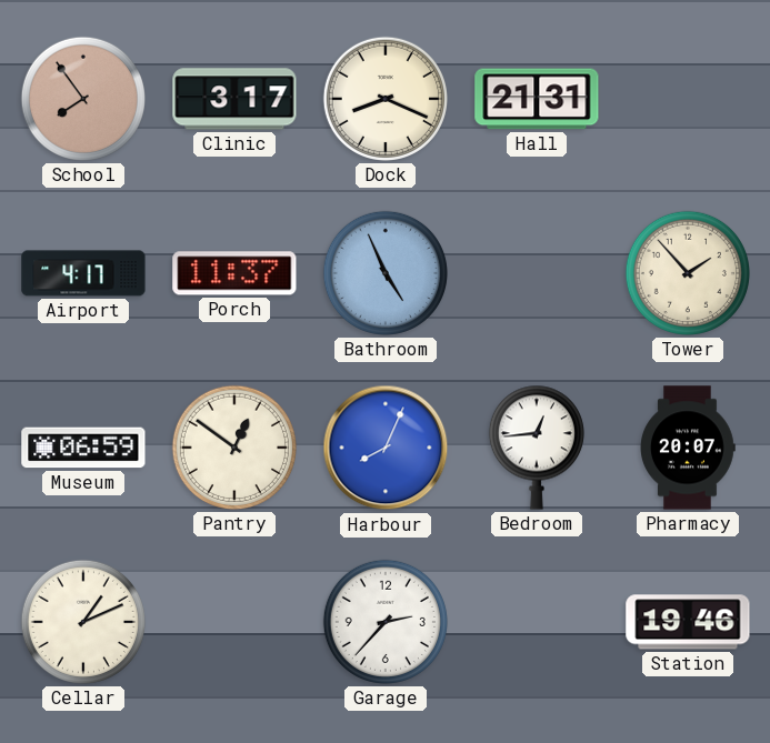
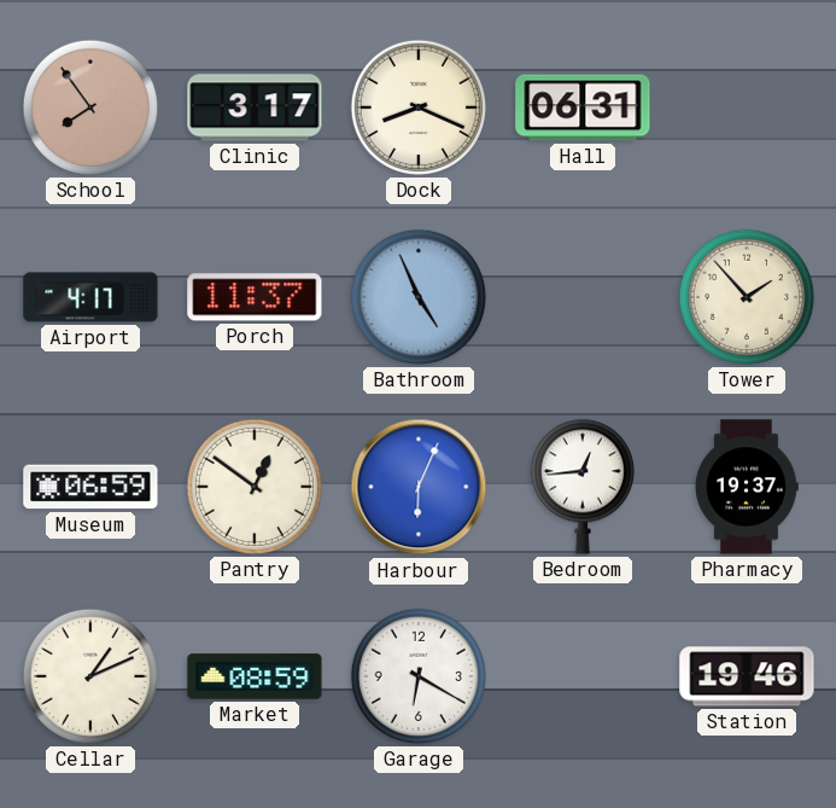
Hall: 21:31 -> 06:31 (583, 107)
Harbour: 8:04 -> 6:04 (419, 487)
Pharmacy: 20:07 -> 19:37 (747, 487)
Market: none -> 08:59 (255, 676)
Garage: 2:37 -> 6:20 (419, 676)
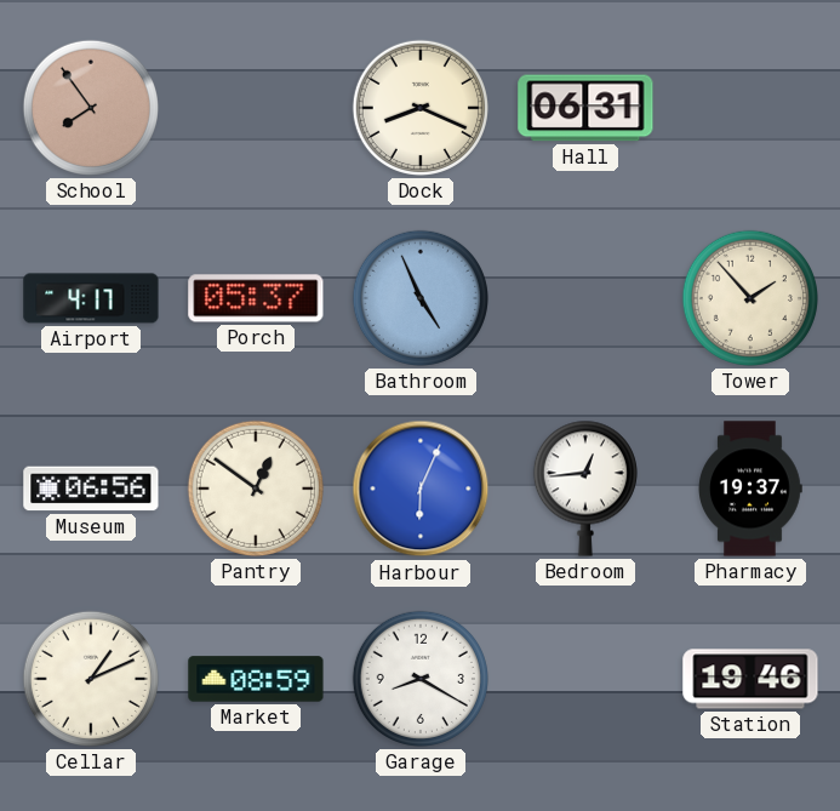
Clinic: 3:17 -> none (255, 107)
Porch: 11:37 -> 05:37 (256, 298)
Museum: 06:59 -> 06:56 (91, 489)
Garage: 6:20 -> 8:20 (421, 679)
